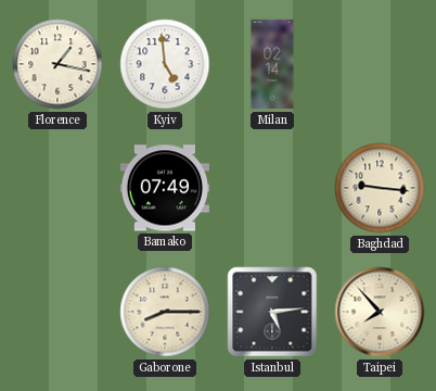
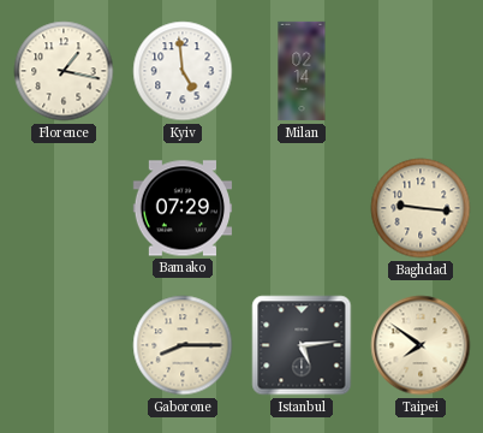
Bamako: 07:49 -> 07:29 (181, 208)
Taipei: 7:53 -> 7:51 (421, 345)
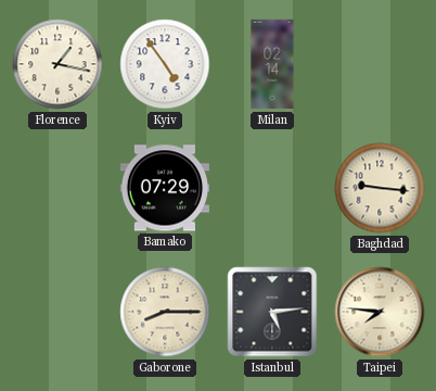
Kyiv: 4:59 -> 4:54 (165, 64)
Taipei: 7:51 -> 7:46 (380, 312)
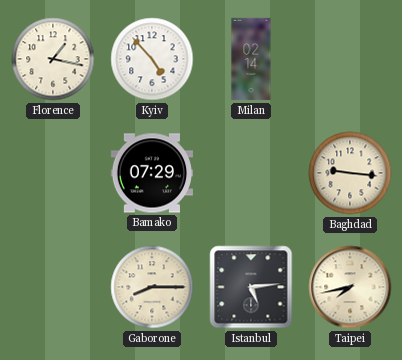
Kyiv: 4:54 -> 4:53 (152, 59)
Taipei: 7:46 -> 7:43 (350, 287)
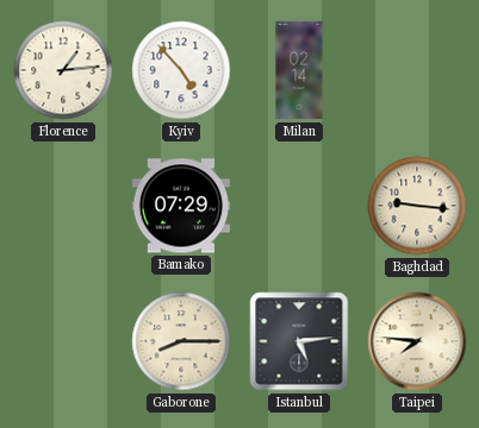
Florence: 1:17 -> 1:14 (63, 70)
Taipei: 7:43 -> 7:46 (417, 341)
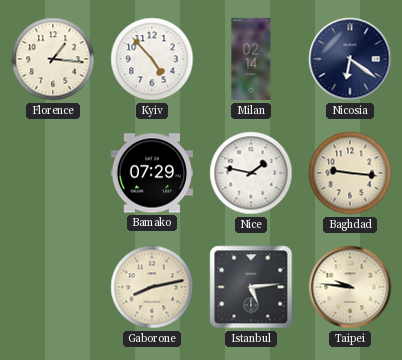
Florence: 1:14 -> 1:16 (53, 59)
Nicosia: none -> 6:21 (350, 59)
Nice: none -> 1:47 (251, 173)
Gaborone: 8:15 -> 8:13 (152, 287)
Taipei: 7:46 -> 9:46 (350, 287)
